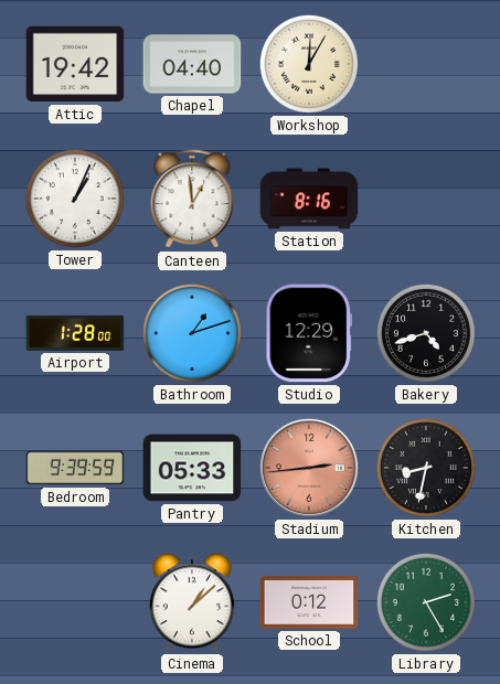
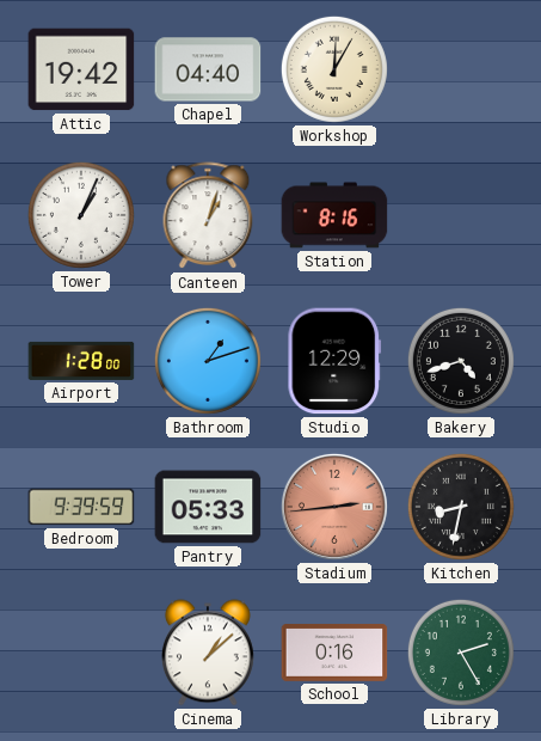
Canteen: 12:59 -> 1:03 (208, 216)
School: 0:12 -> 0:16 (334, 654)
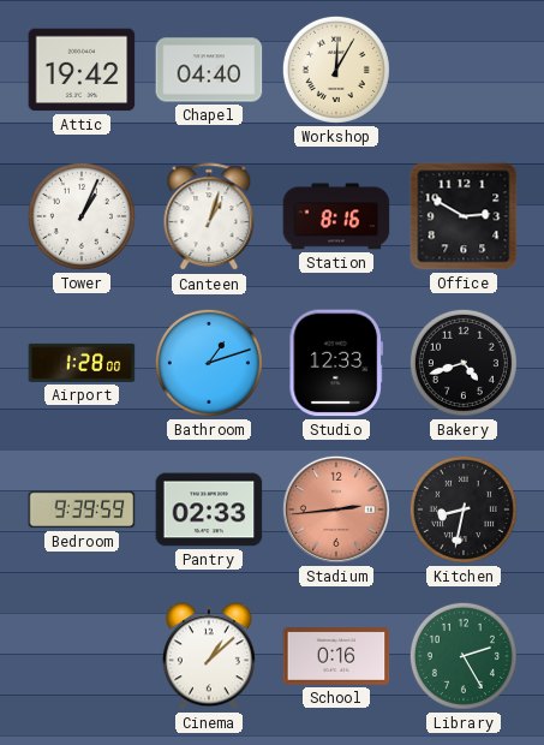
Office: none -> 2:50 (464, 216)
Studio: 12:29 -> 12:33 (336, 363)
Pantry: 05:33 -> 02:33 (209, 509)
